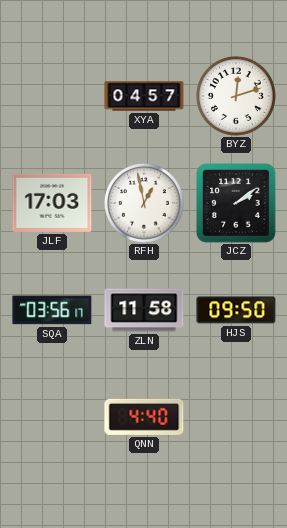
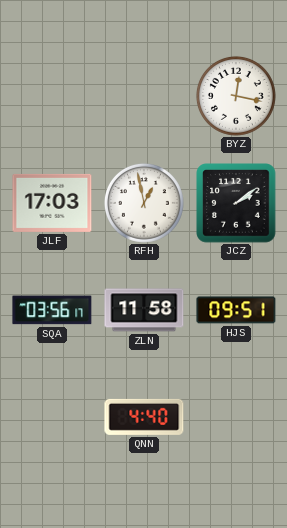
XYA: 04:57 -> none (144, 96)
BYZ: 12:12 -> 12:17 (236, 96)
HJS: 09:50 -> 09:51 (236, 310)
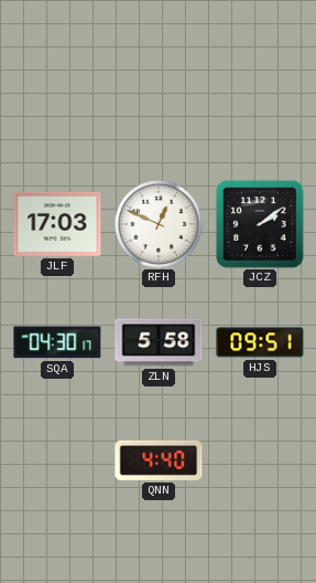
BYZ: 12:17 -> none (236, 96)
RFH: 12:58 -> 12:49 (159, 224)
SQA: 03:56 -> 04:30 (57, 342)
ZLN: 11:58 -> 5:58 (159, 342)
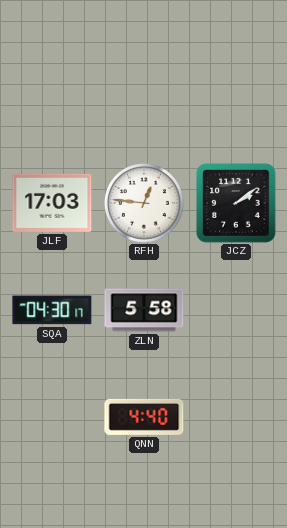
RFH: 12:49 -> 12:46 (144, 203)
HJS: 09:51 -> none (260, 342)
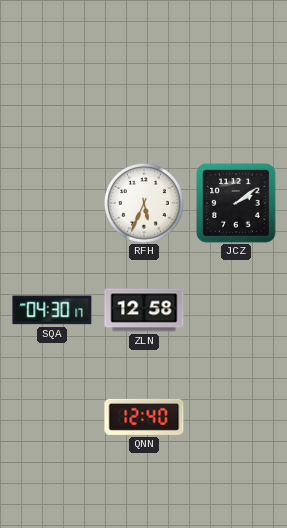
JLF: 17:03 -> none (52, 203)
RFH: 12:46 -> 5:34 (144, 203)
ZLN: 5:58 -> 12:58 (144, 310)
QNN: 4:40 -> 12:40 (144, 417)
